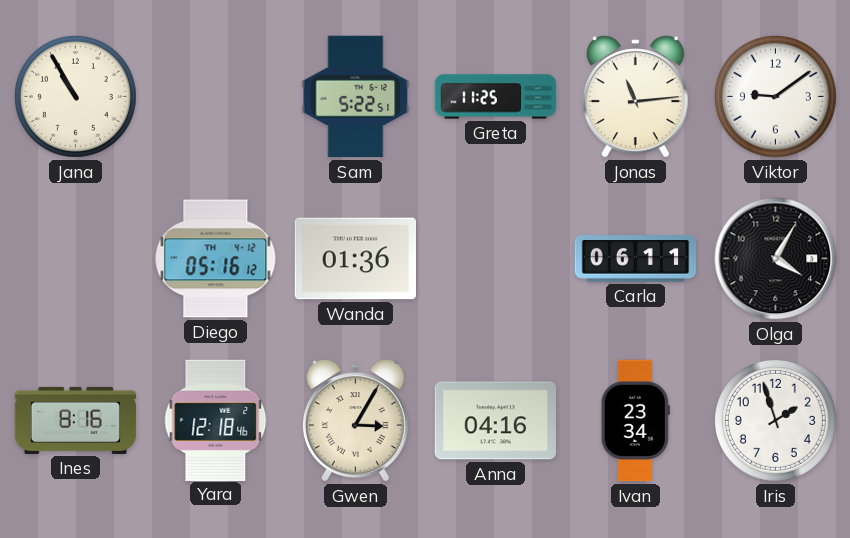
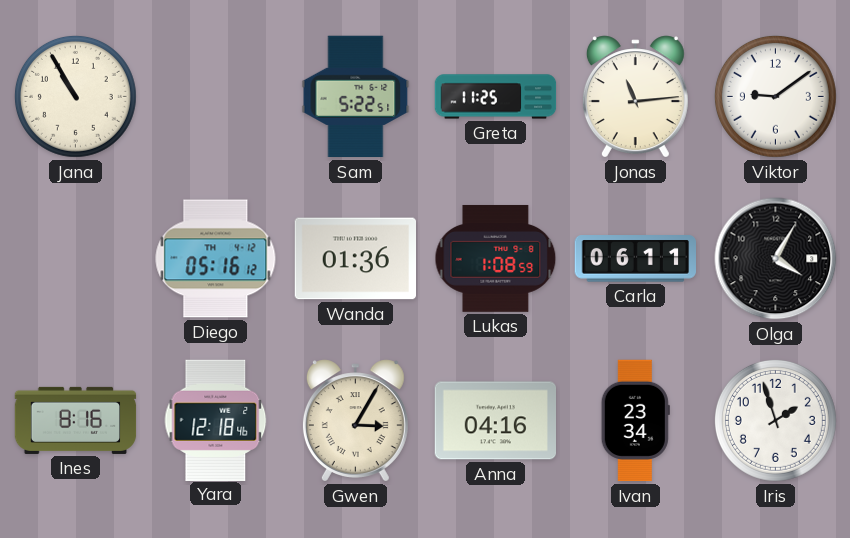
Lukas: none -> 1:08 (496, 258)
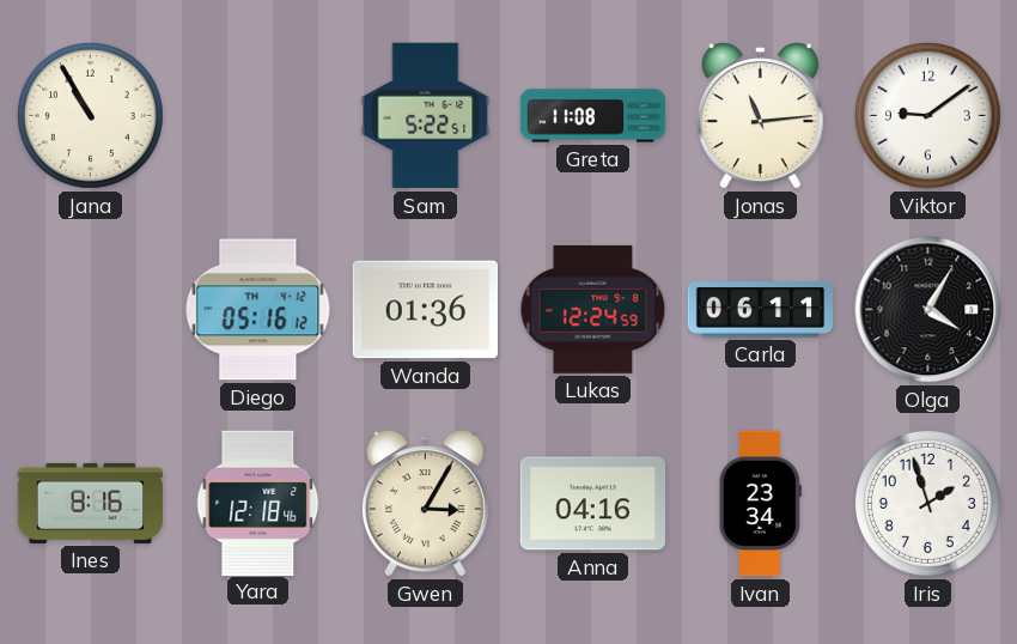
Greta: 11:25 -> 11:08 (593, 116)
Lukas: 1:08 -> 12:24 (593, 309)
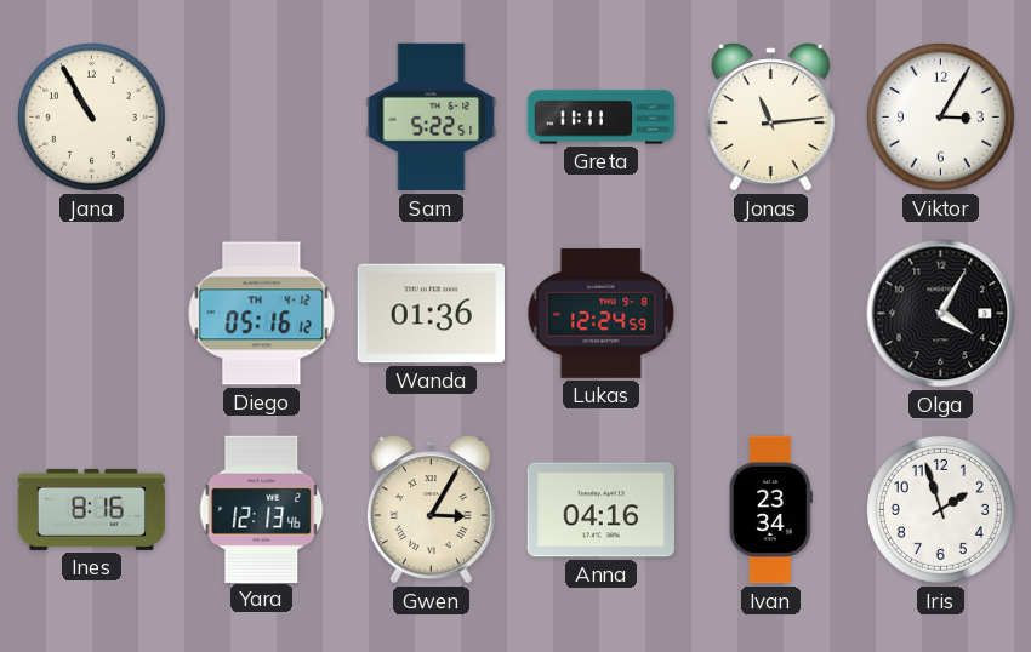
Greta: 11:08 -> 11:11 (602, 118)
Viktor: 9:09 -> 3:05 (940, 116)
Carla: 06:11 -> none (761, 310)
Yara: 12:18 -> 12:13 (262, 509)
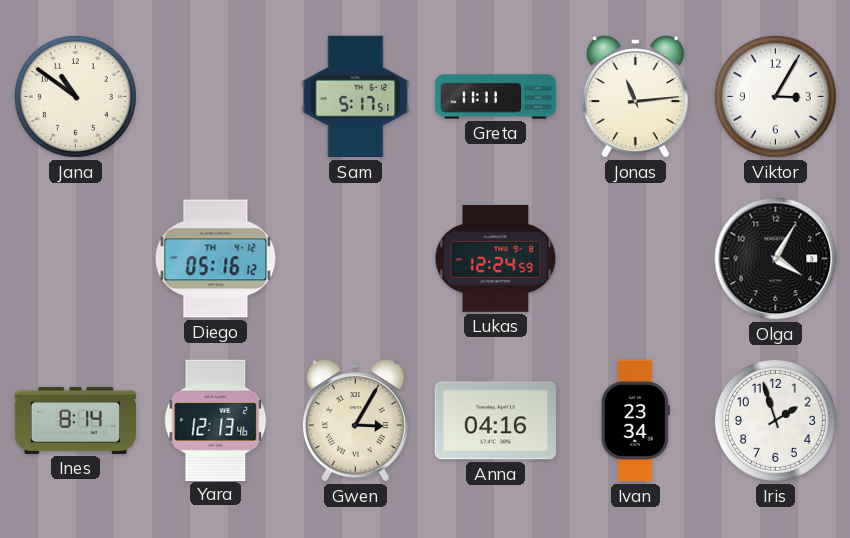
Jana: 10:55 -> 10:51 (75, 96)
Sam: 5:22 -> 5:17 (356, 97)
Wanda: 01:36 -> none (431, 314)
Ines: 8:16 -> 8:14 (76, 420)
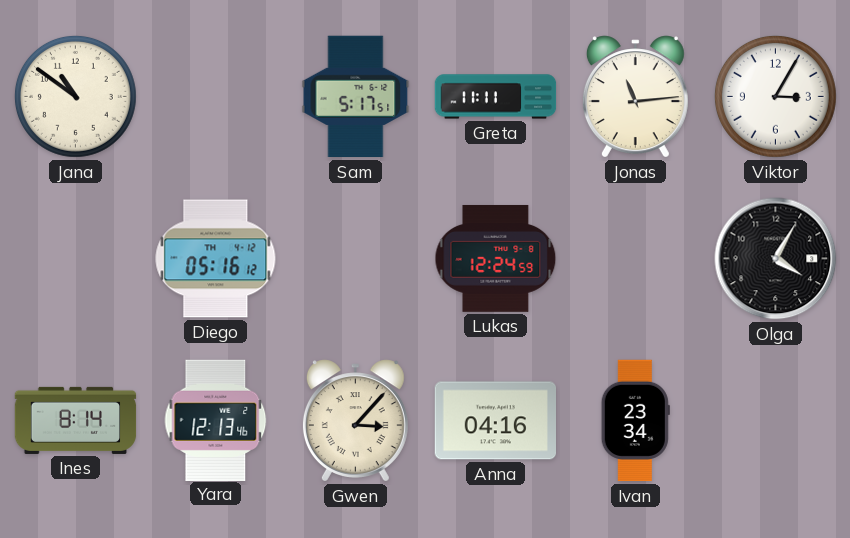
Gwen: 3:05 -> 3:07 (355, 421)
Iris: 1:57 -> none (775, 420)
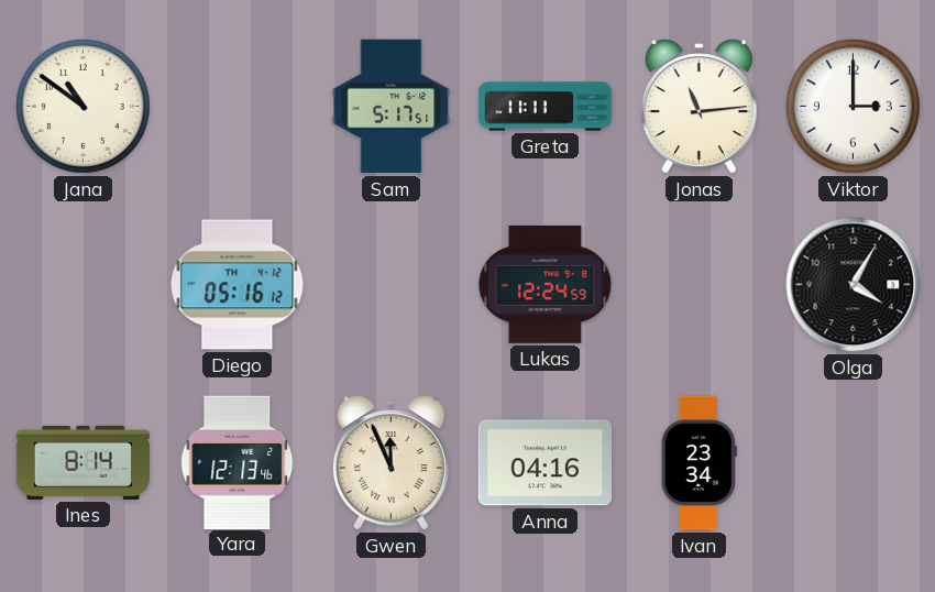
Viktor: 3:05 -> 3:00 (853, 106)
Gwen: 3:07 -> 11:56 (391, 463)
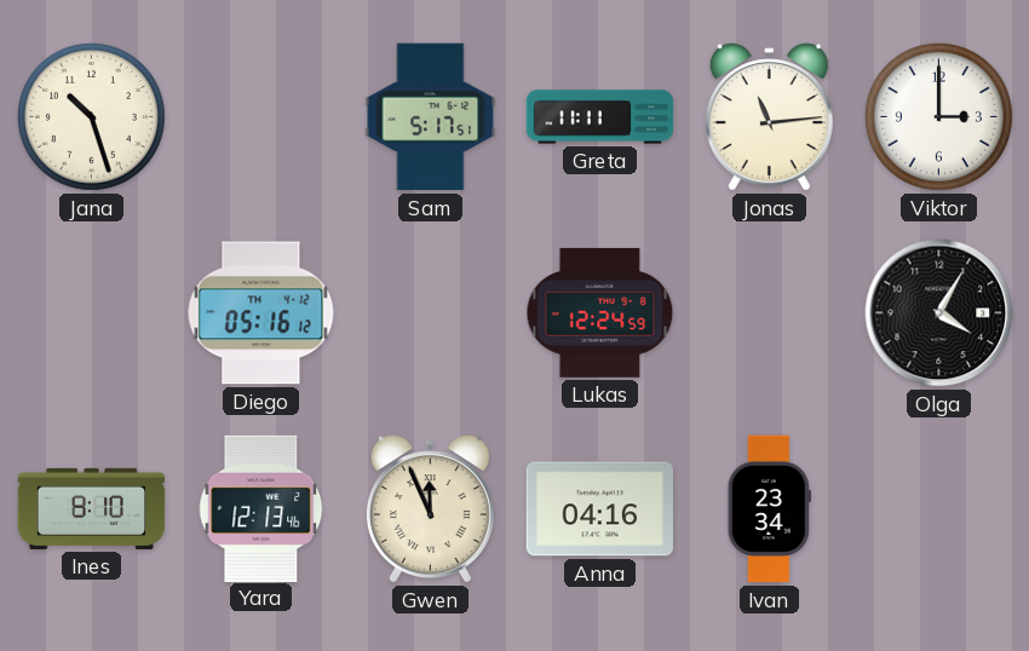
Jana: 10:51 -> 10:27 (91, 116)
Ines: 8:14 -> 8:10 (92, 508)
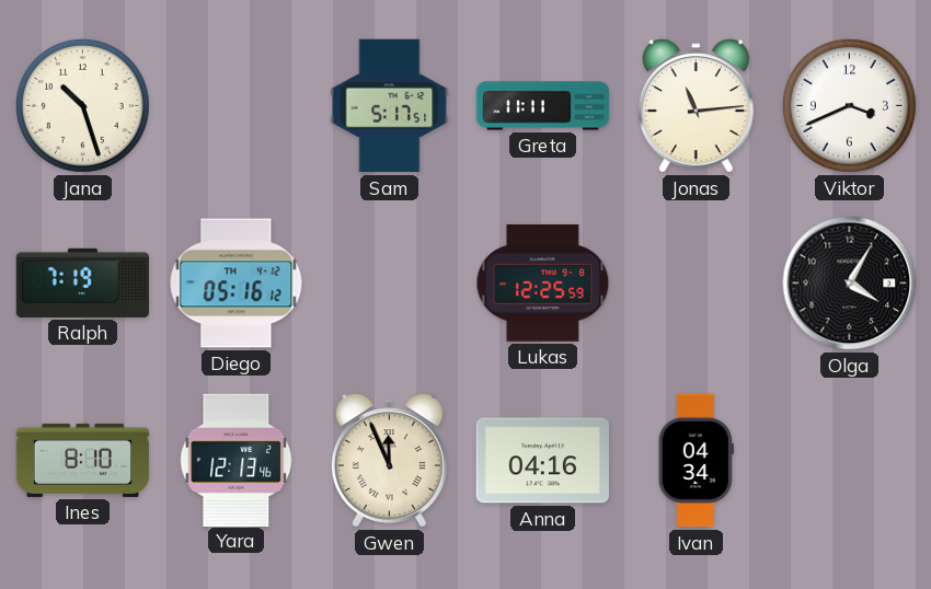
Viktor: 3:00 -> 3:41 (849, 105)
Ralph: none -> 7:19 (83, 282)
Lukas: 12:24 -> 12:25 (543, 282)
Ivan: 23:34 -> 04:34 (696, 461)
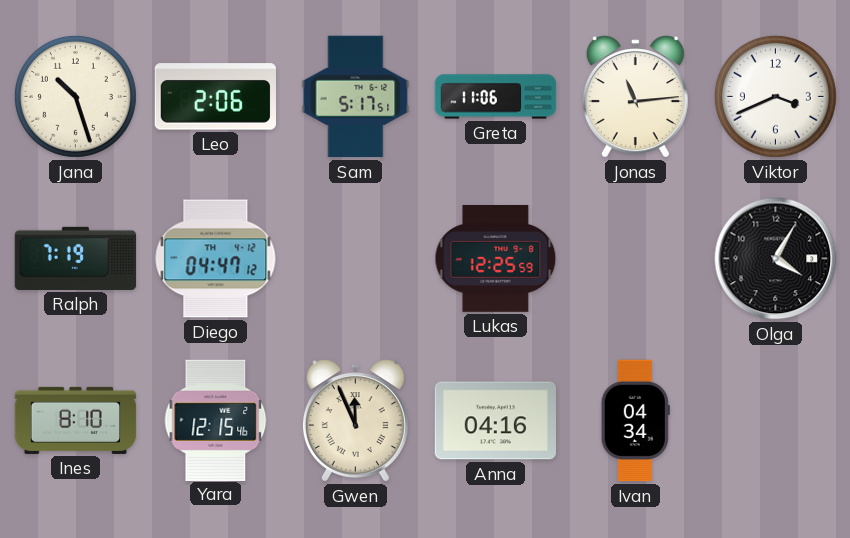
Leo: none -> 2:06 (215, 97)
Greta: 11:11 -> 11:06 (496, 97)
Diego: 05:16 -> 04:47 (216, 259)
Yara: 12:13 -> 12:15 (216, 420)
